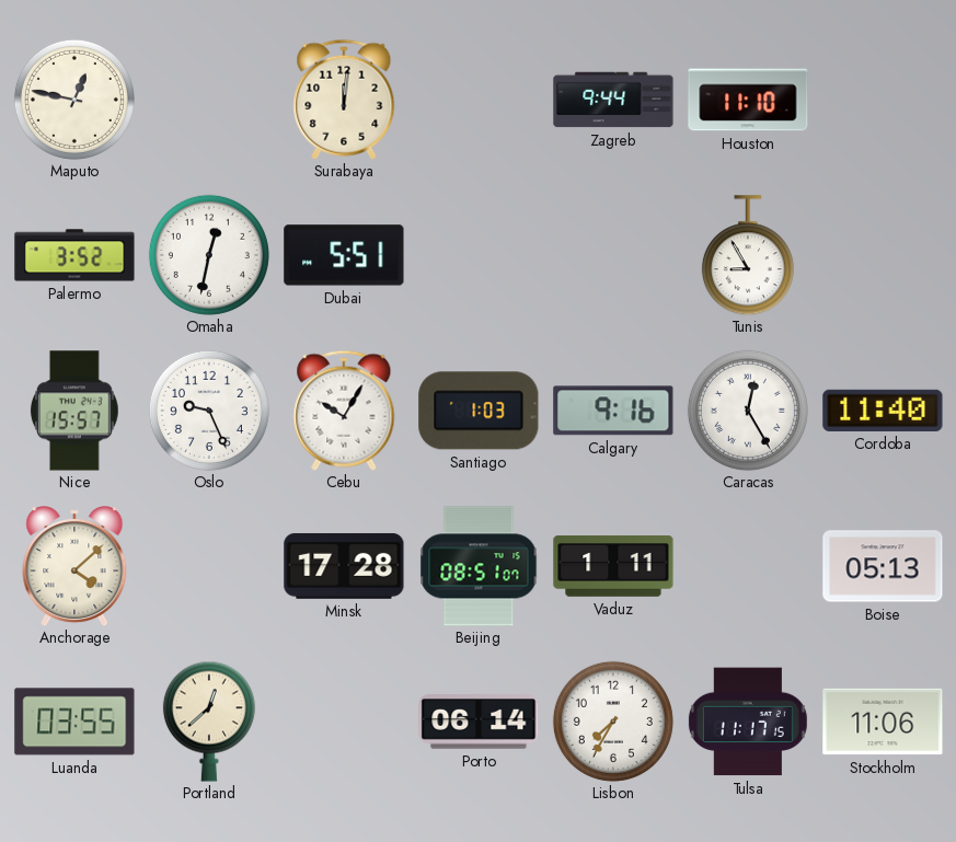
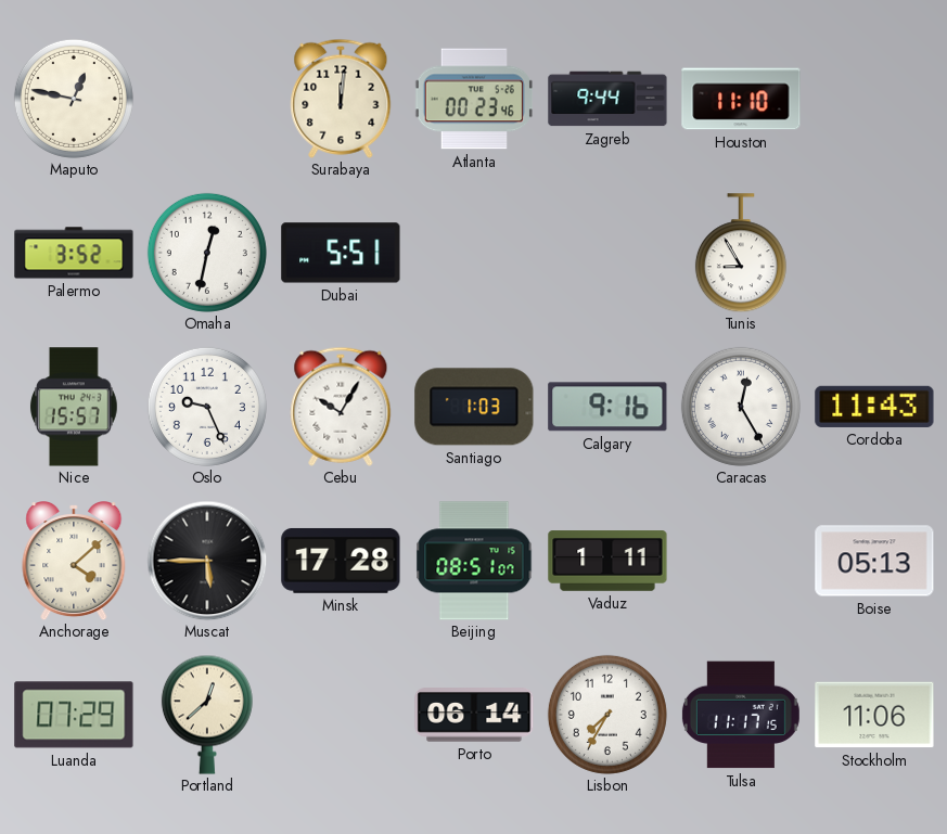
Atlanta: none -> 00:23 (474, 99)
Cordoba: 11:40 -> 11:43 (874, 407)
Muscat: none -> 5:45 (207, 561)
Luanda: 03:55 -> 07:29 (74, 715)
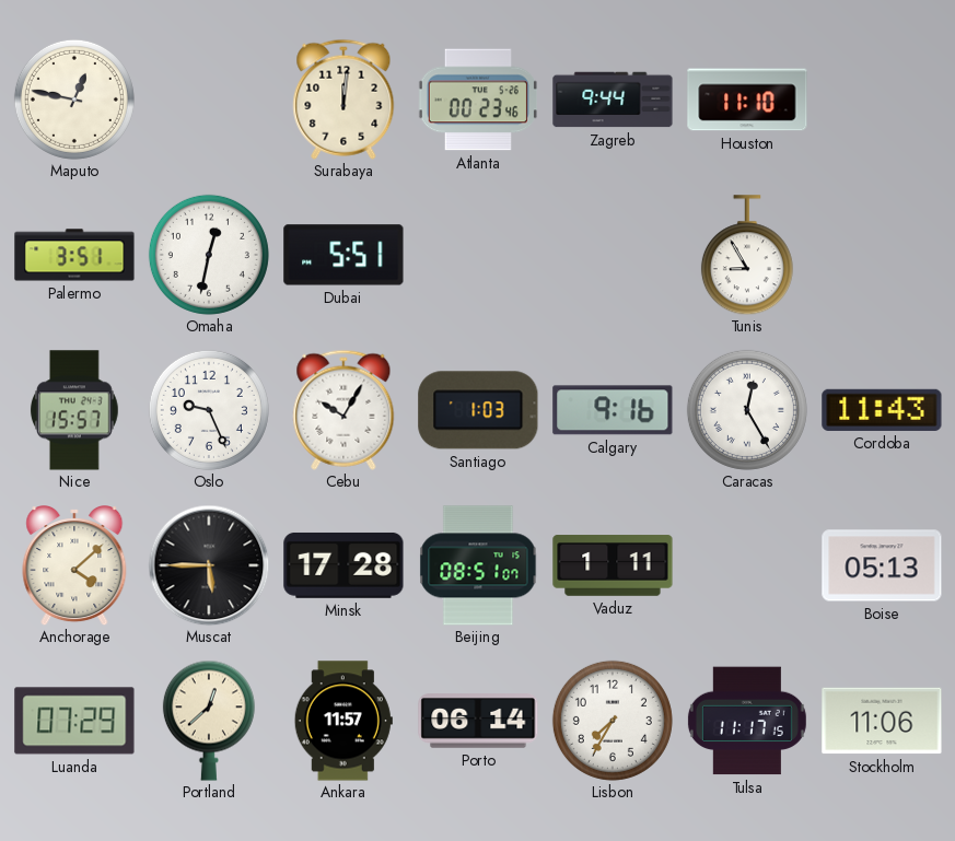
Palermo: 3:52 -> 3:51 (74, 255)
Ankara: none -> 11:57 (343, 721)
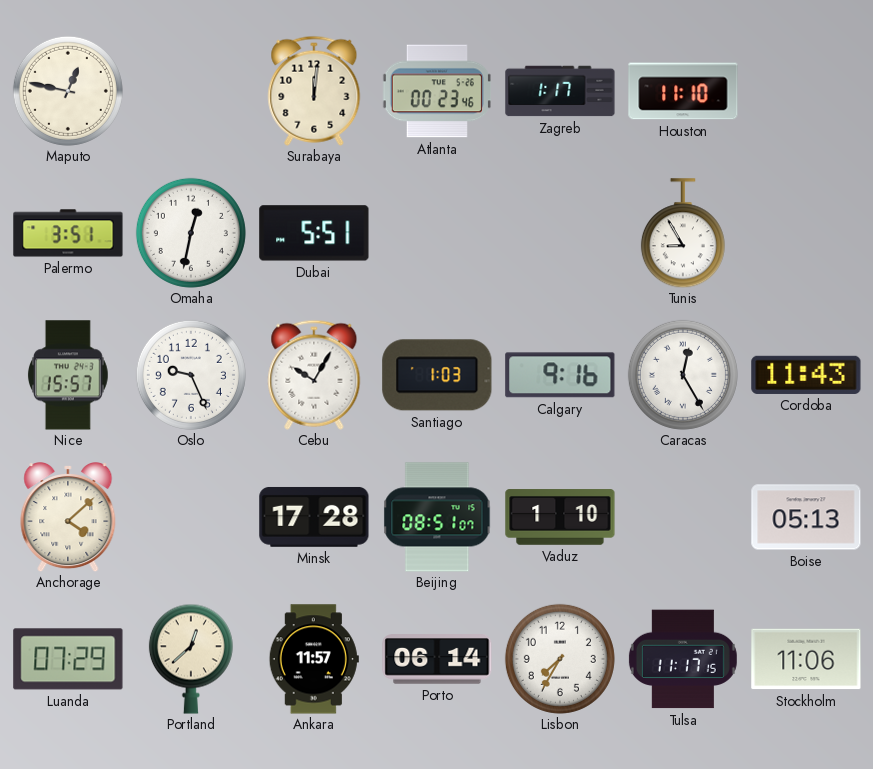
Zagreb: 9:44 -> 1:17 (560, 91)
Muscat: 5:45 -> none (209, 565)
Vaduz: 1:11 -> 1:10 (560, 517)
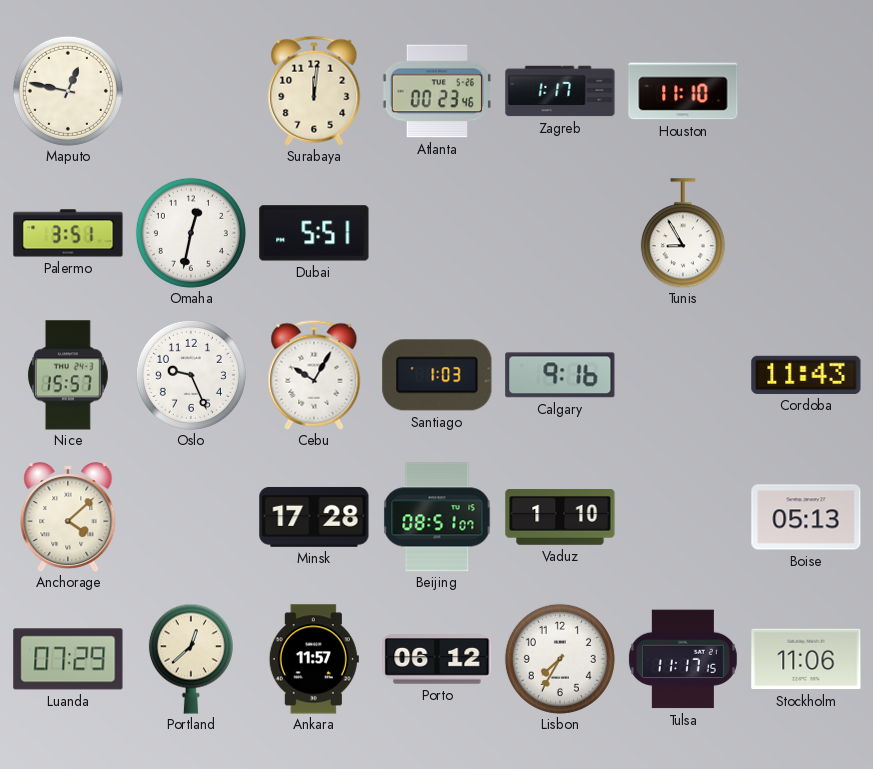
Caracas: 12:25 -> none (683, 375)
Porto: 06:14 -> 06:12 (437, 659)
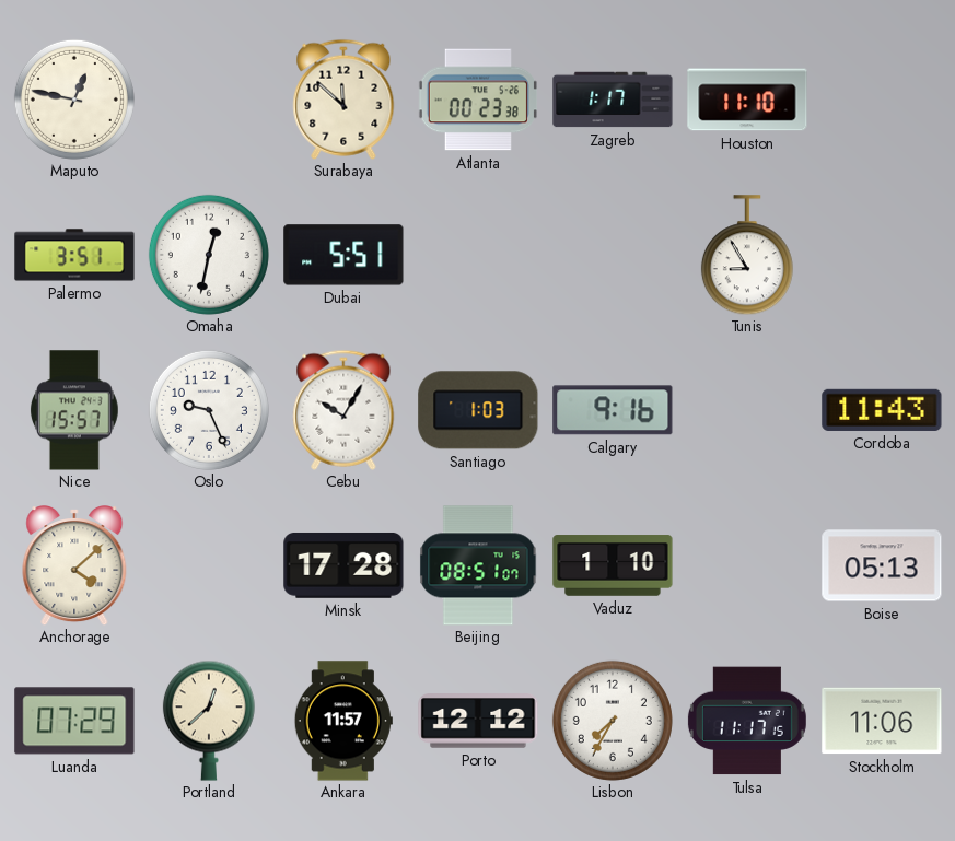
Surabaya: 12:01 -> 11:52 (343, 100)
Atlanta: 00:23:46 -> 00:23:38 (478, 100)
Porto: 06:12 -> 12:12 (478, 721)
